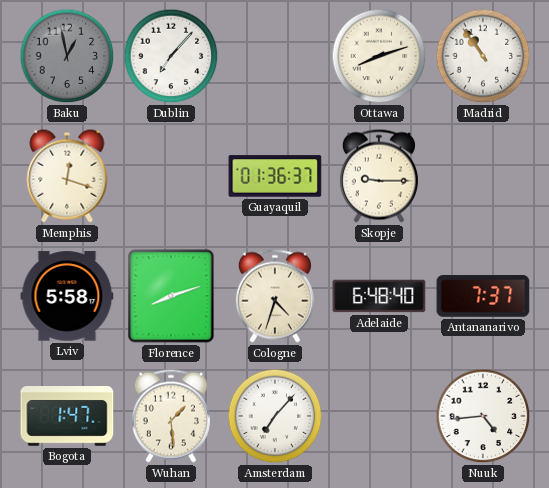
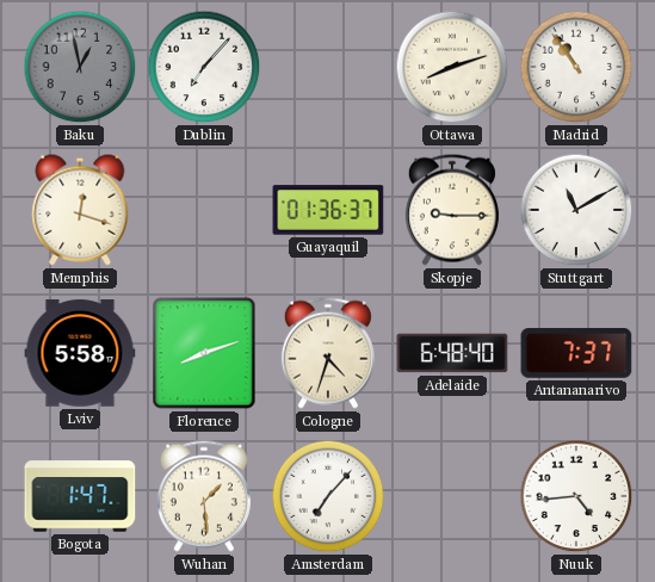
Stuttgart: none -> 11:10 (576, 210)
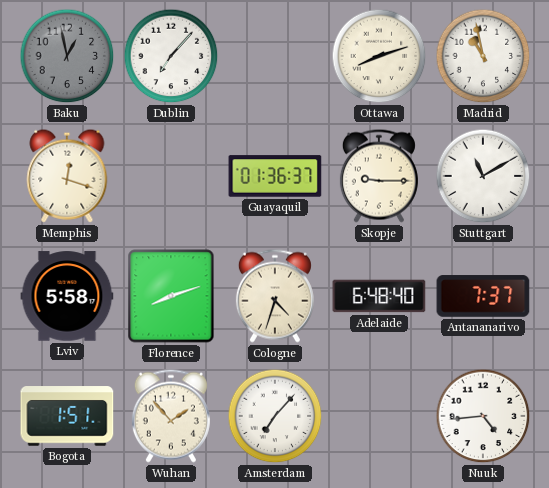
Madrid: 10:54 -> 10:58 (483, 56)
Bogota: 1:47 -> 1:51 (67, 416)
Wuhan: 1:29 -> 1:53 (171, 416)
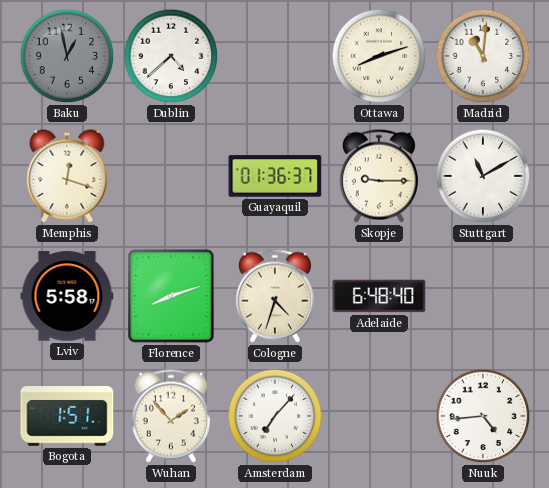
Dublin: 7:07 -> 4:38 (171, 56)
Madrid: 10:58 -> 11:01 (483, 56)
Antananarivo: 7:37 -> none (483, 296)
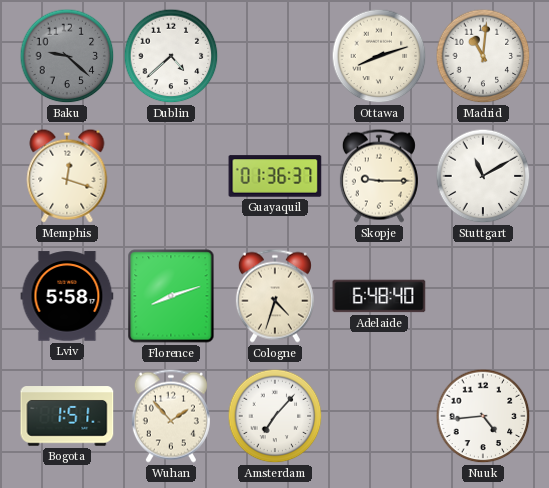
Baku: 12:58 -> 9:22 (67, 56)
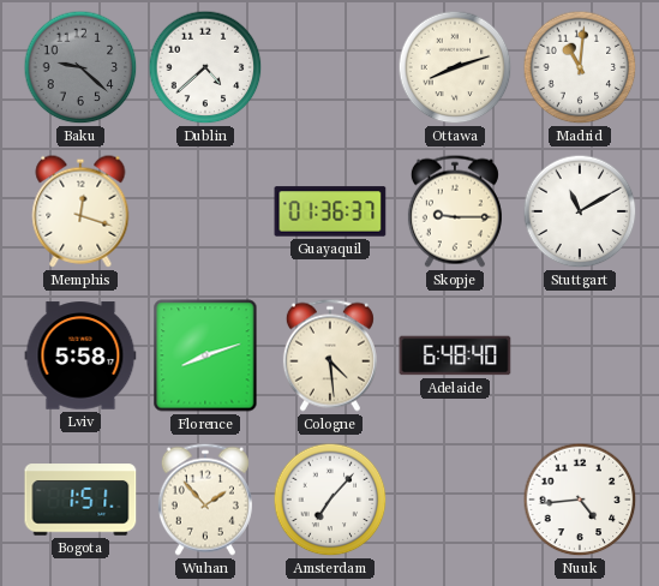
Cologne: 4:33 -> 4:29 (330, 355)
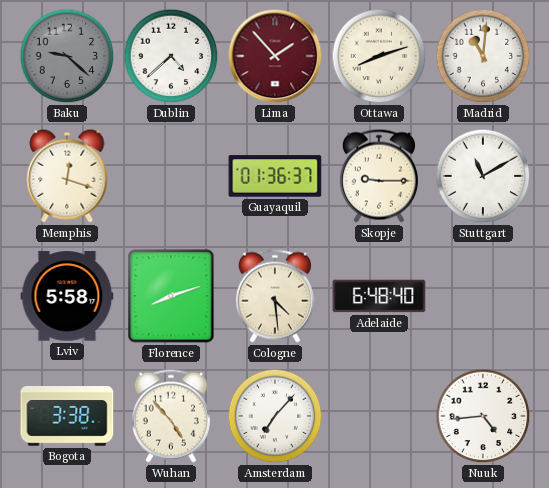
Lima: none -> 1:53 (275, 56)
Bogota: 1:51 -> 3:38 (67, 416)
Wuhan: 1:53 -> 4:53 (171, 416)
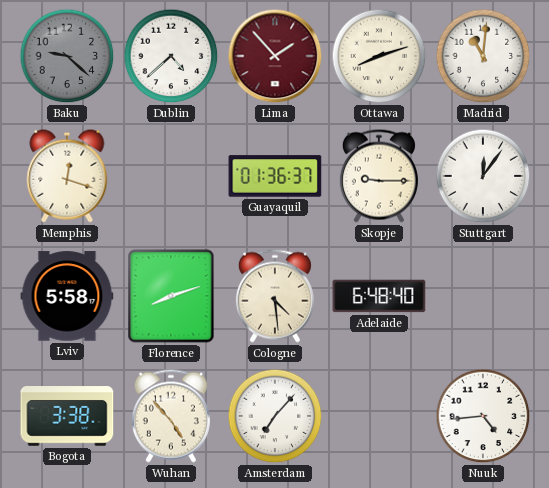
Stuttgart: 11:10 -> 12:06 (483, 176)
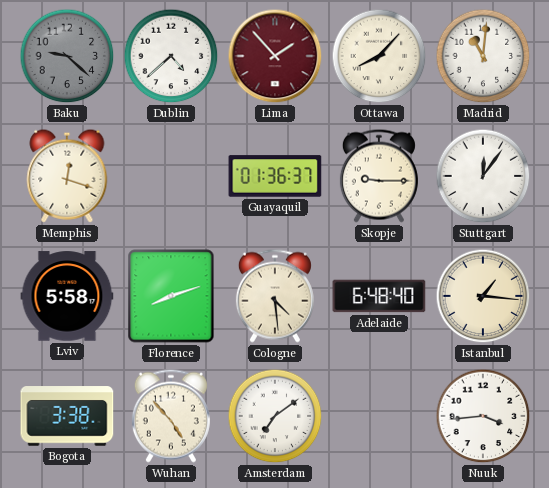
Ottawa: 8:12 -> 8:07 (379, 56)
Istanbul: none -> 1:16 (483, 296)
Amsterdam: 7:07 -> 7:09 (275, 416)
Nuuk: 4:44 -> 3:44 (483, 416)
